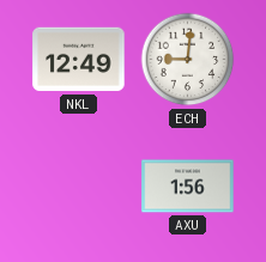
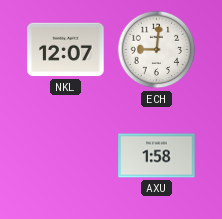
NKL: 12:49 -> 12:07 (66, 50)
AXU: 1:56 -> 1:58 (157, 156)
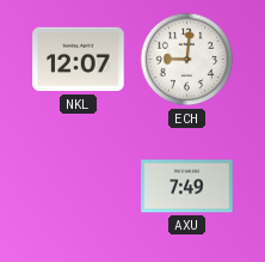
AXU: 1:58 -> 7:49 (187, 187)
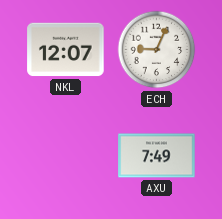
ECH: 9:01 -> 9:04 (157, 50)
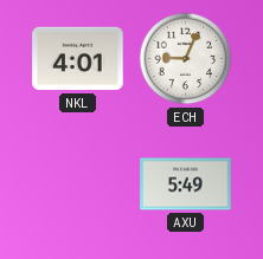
NKL: 12:07 -> 4:01 (78, 59)
AXU: 7:49 -> 5:49 (186, 184)
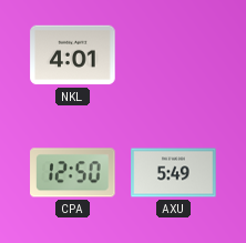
ECH: 9:04 -> none (186, 59)
CPA: none -> 12:50 (73, 173)
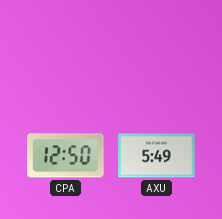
NKL: 4:01 -> none (73, 55)
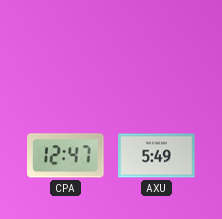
CPA: 12:50 -> 12:47 (66, 156)
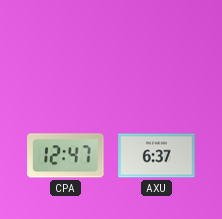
AXU: 5:49 -> 6:37 (157, 156)
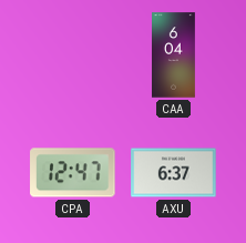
CAA: none -> 6:04 (174, 55)
